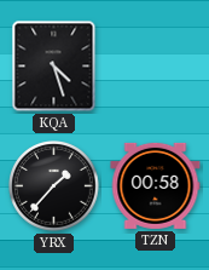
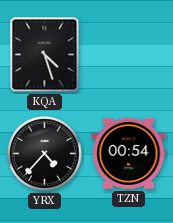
YRX: 1:37 -> 4:37 (45, 154)
TZN: 00:58 -> 00:54 (129, 153)
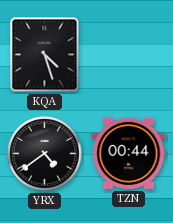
YRX: 4:37 -> 4:39 (45, 154)
TZN: 00:54 -> 00:44 (129, 153)
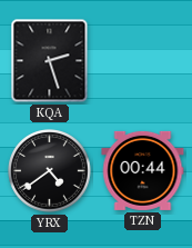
KQA: 4:27 -> 2:27 (50, 61)
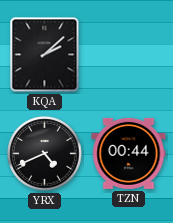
KQA: 2:27 -> 2:08 (45, 55)
YRX: 4:39 -> 4:41 (45, 154)
